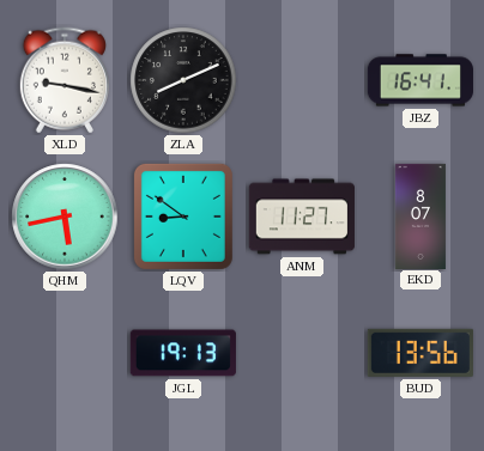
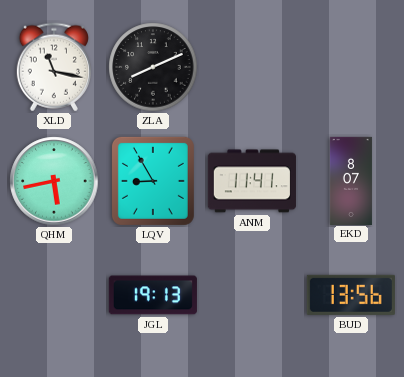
XLD: 9:17 -> 11:17 (54, 67)
JBZ: 16:41 -> none (421, 80)
LQV: 8:51 -> 8:55 (153, 181)
ANM: 11:27 -> 11:41 (252, 181)
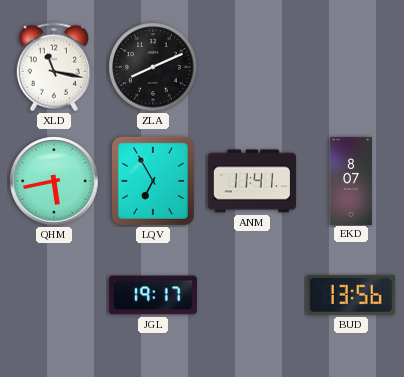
LQV: 8:55 -> 6:55 (153, 181)
JGL: 19:13 -> 19:17 (153, 295)
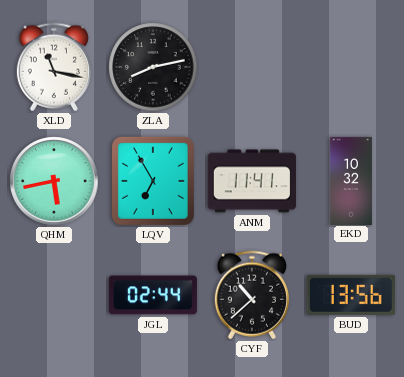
ZLA: 8:11 -> 8:13 (153, 67)
EKD: 8:07 -> 10:32 (351, 180)
JGL: 19:17 -> 02:44 (153, 295)
CYF: none -> 10:38 (252, 295)
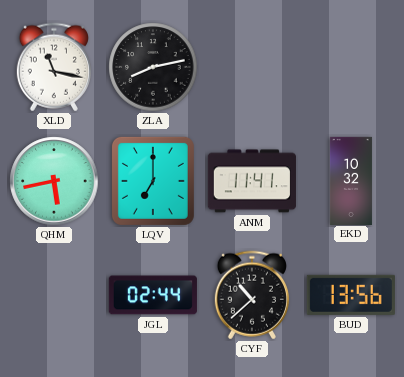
LQV: 6:55 -> 7:00 (153, 181)
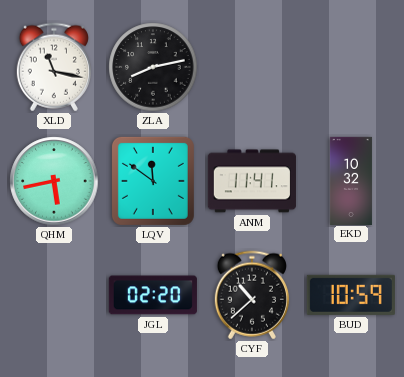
LQV: 7:00 -> 11:51 (153, 181)
JGL: 02:44 -> 02:20 (153, 295)
BUD: 13:56 -> 10:59 (351, 295)
